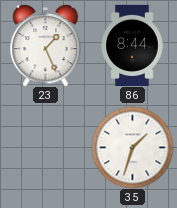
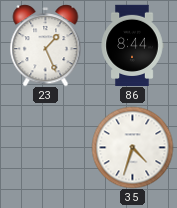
35: 1:33 -> 4:33 (132, 147)
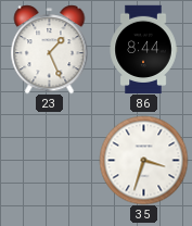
35: 4:33 -> 3:33 (143, 160)
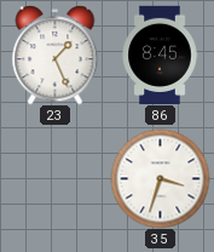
86: 8:44 -> 8:45 (160, 55)
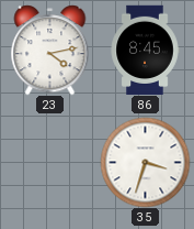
23: 1:26 -> 4:13 (50, 50)
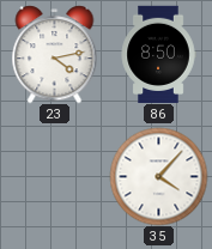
86: 8:45 -> 8:50 (158, 54)
35: 3:33 -> 4:07 (158, 176)
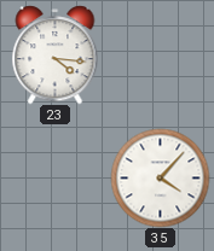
23: 4:13 -> 4:16 (56, 54)
86: 8:50 -> none (158, 54)
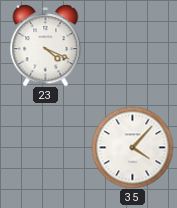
23: 4:16 -> 4:19 (46, 45)
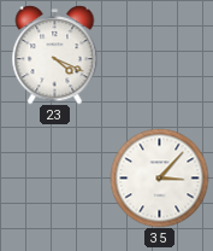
35: 4:07 -> 3:07 (159, 177)
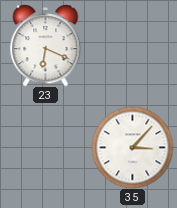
23: 4:19 -> 6:19 (46, 45)
